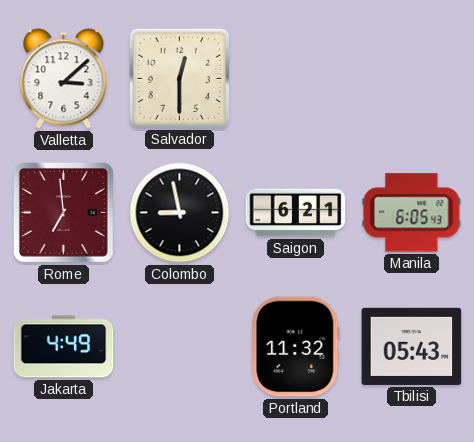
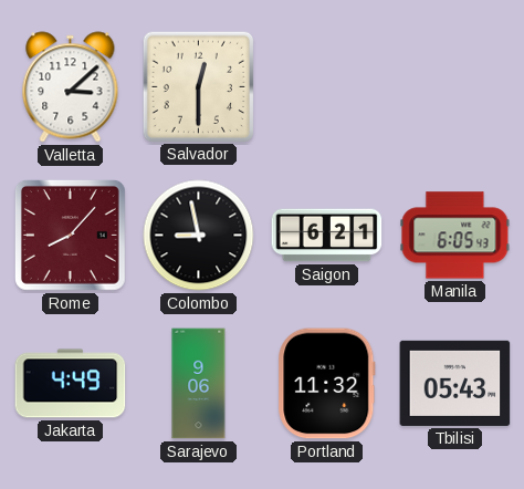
Rome: 6:59 -> 8:07 (70, 235)
Sarajevo: none -> 9:06 (199, 384)
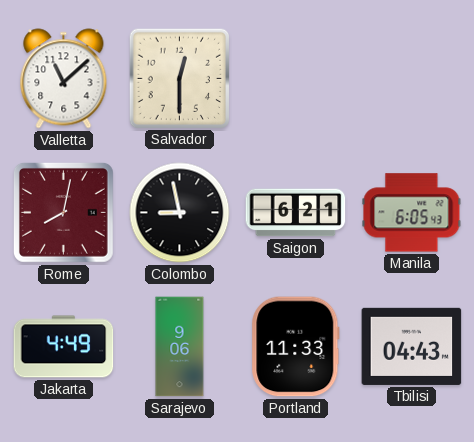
Valletta: 3:08 -> 11:08 (64, 79)
Rome: 8:07 -> 8:02 (63, 212)
Portland: 11:32 -> 11:33 (296, 347)
Tbilisi: 05:43 -> 04:43 (412, 346)
